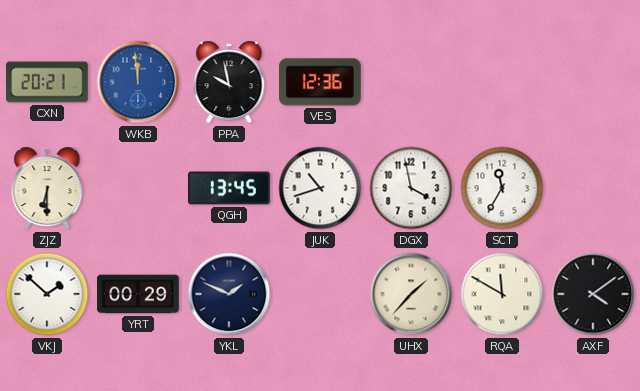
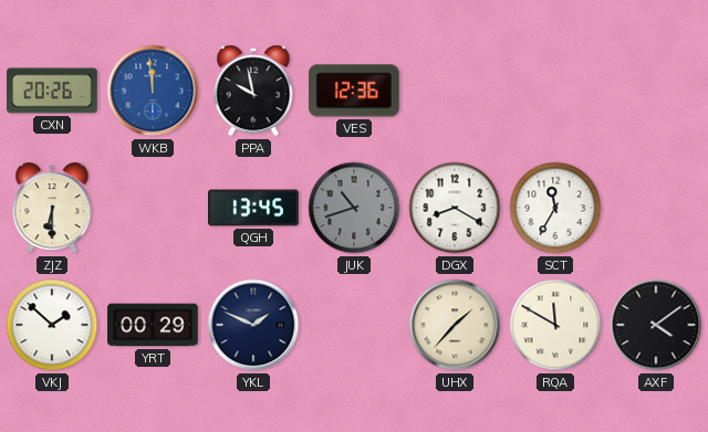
CXN: 20:21 -> 20:26 (52, 91)
JUK dial: white -> grey (354, 208)
DGX: 3:58 -> 8:20 (455, 208)
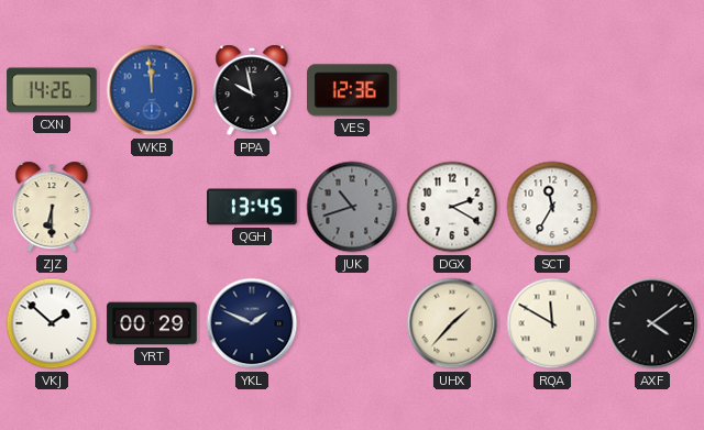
CXN: 20:26 -> 14:26 (52, 90)
DGX: 8:20 -> 2:20 (452, 207)
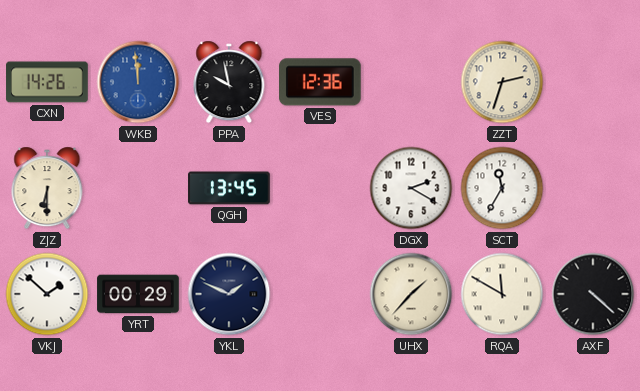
ZZT: none -> 2:33 (502, 82)
JUK: 10:42 -> none (352, 207)
AXF: 4:09 -> 4:22 (593, 294)
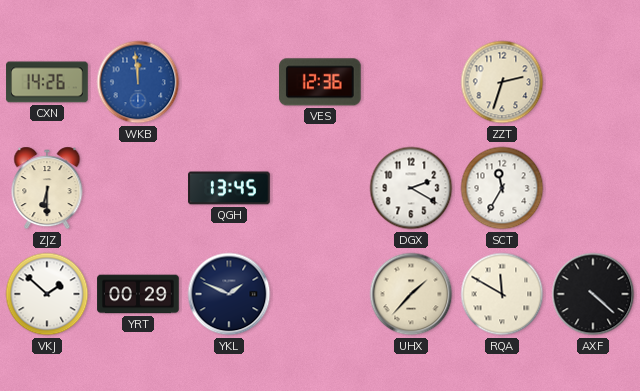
PPA: 9:58 -> none (229, 82)
